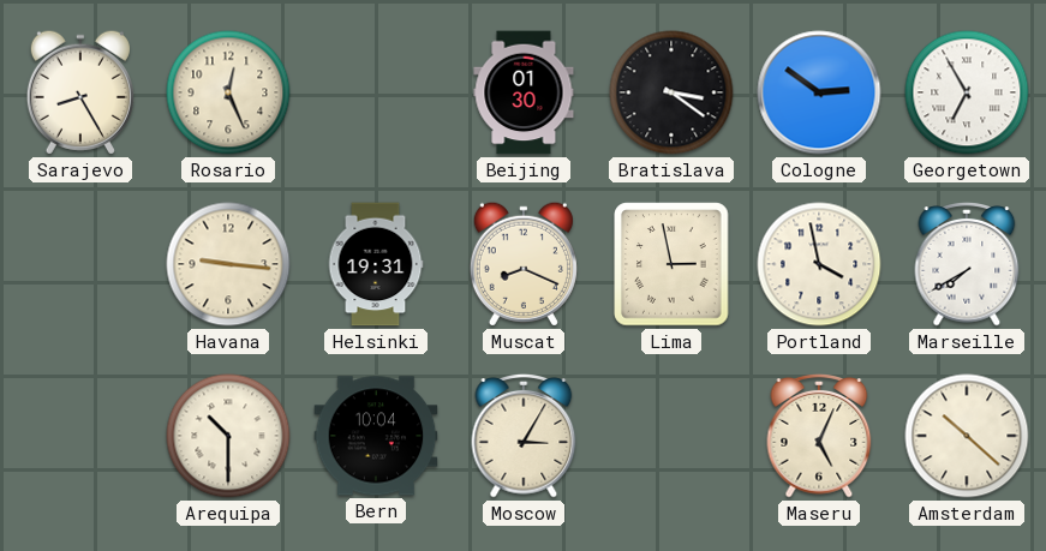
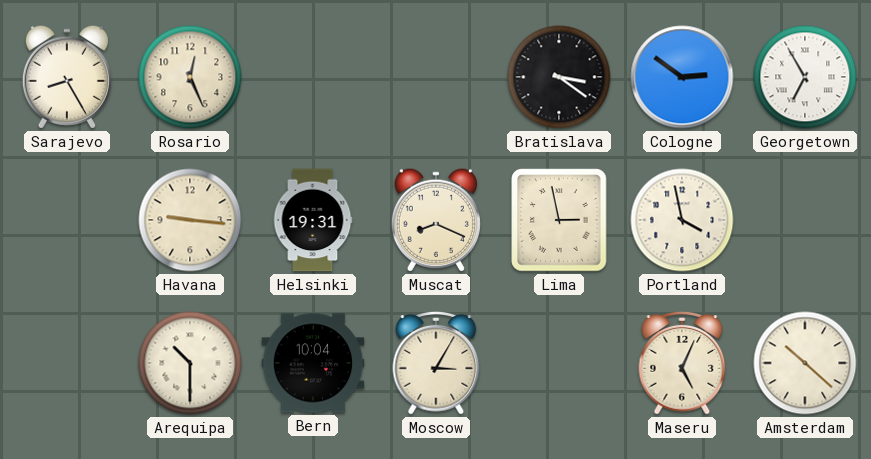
Beijing: 01:30 -> none (524, 92)
Marseille: 7:40 -> none (967, 265)
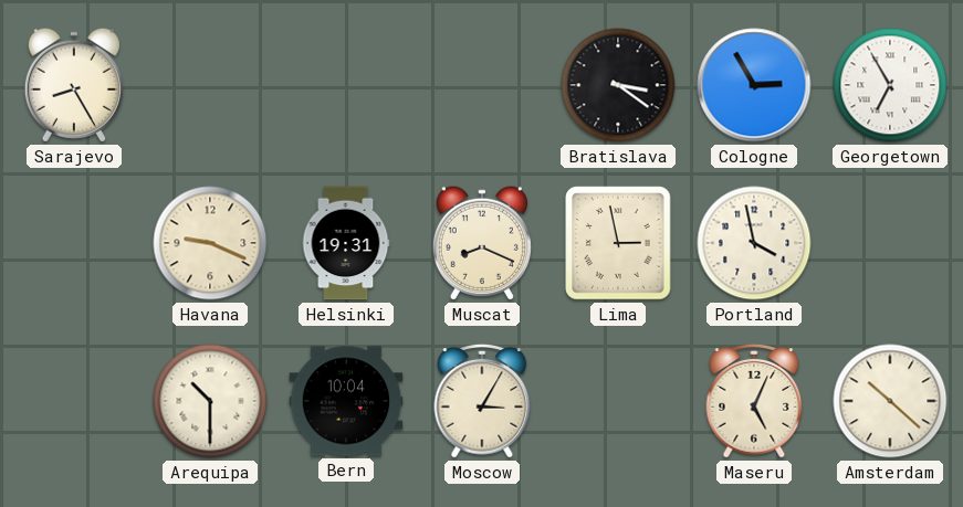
Rosario: 12:26 -> none (190, 77)
Cologne: 2:51 -> 2:55 (754, 85)
Havana: 9:16 -> 9:19 (210, 243)
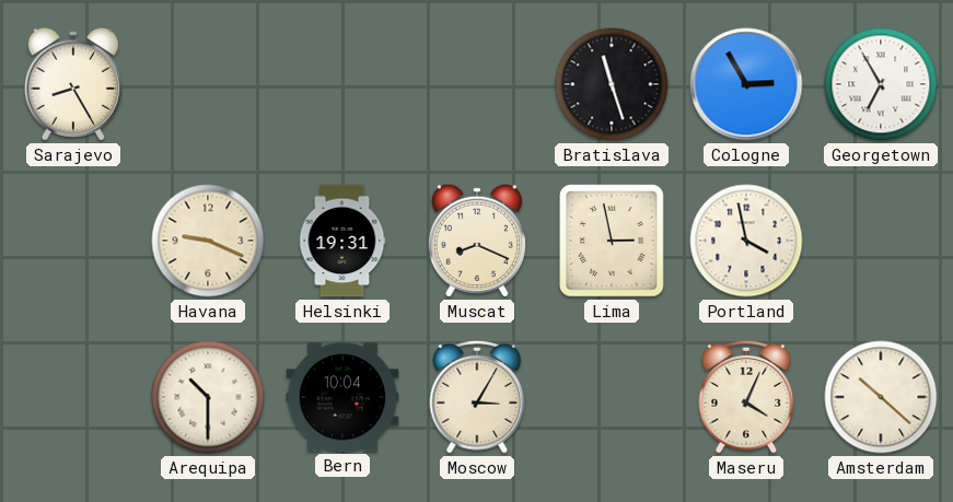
Bratislava: 3:21 -> 11:27 (612, 84)
Maseru: 5:04 -> 4:04 (746, 398)
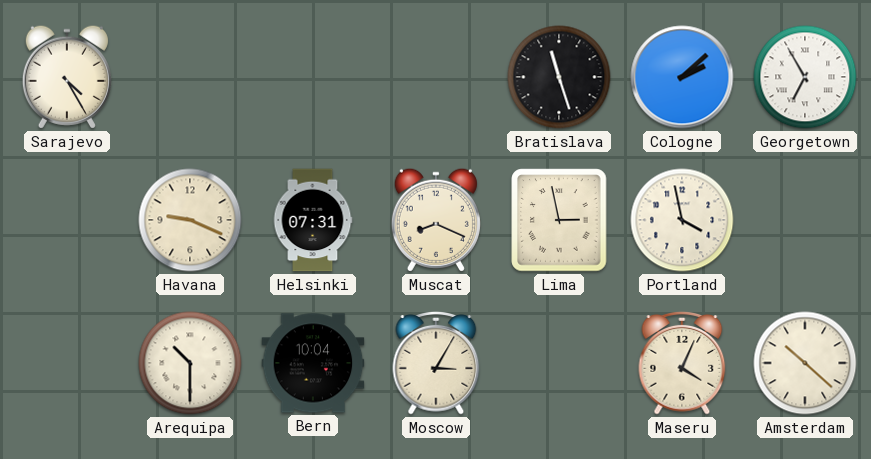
Sarajevo: 8:25 -> 4:25 (67, 77)
Cologne: 2:55 -> 2:08 (682, 77)
Helsinki: 19:31 -> 07:31 (313, 220)
